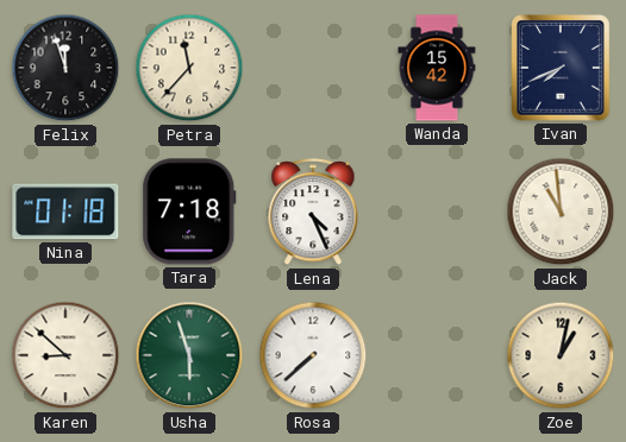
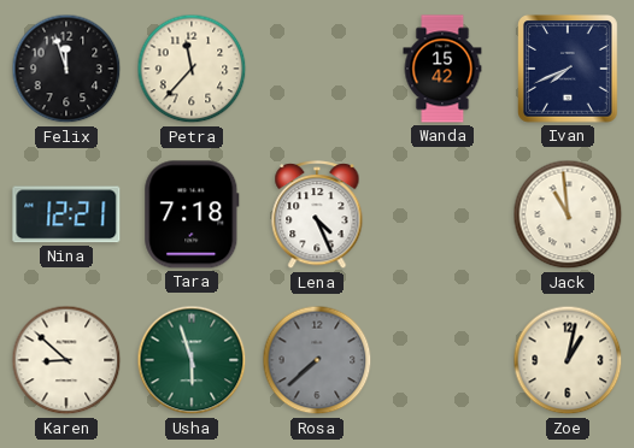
Nina: 01:18 -> 12:21 (66, 214)
Rosa dial: white -> grey (317, 360)
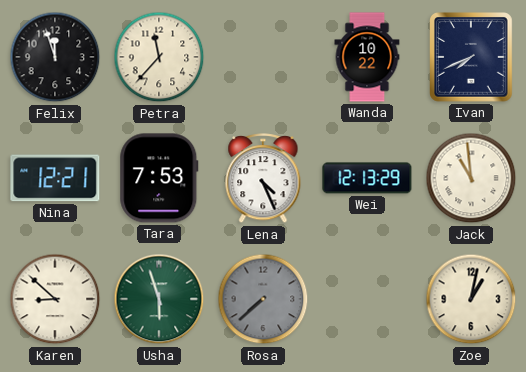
Wanda: 15:42 -> 10:22 (367, 57)
Tara: 7:18 -> 7:53 (159, 178)
Wei: none -> 12:13 (367, 178)
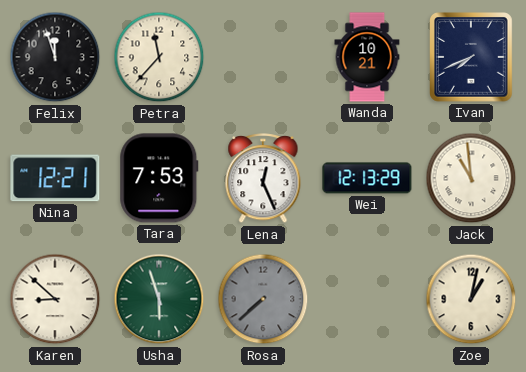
Wanda: 10:22 -> 10:21 (367, 57)
Lena: 4:26 -> 12:26 (263, 179)
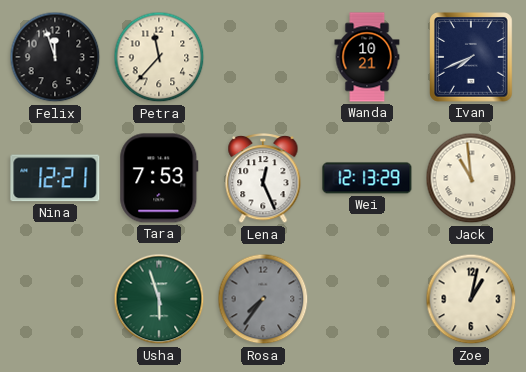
Karen: 8:52 -> none (55, 299)
Rosa: 7:38 -> 7:36 (263, 299)
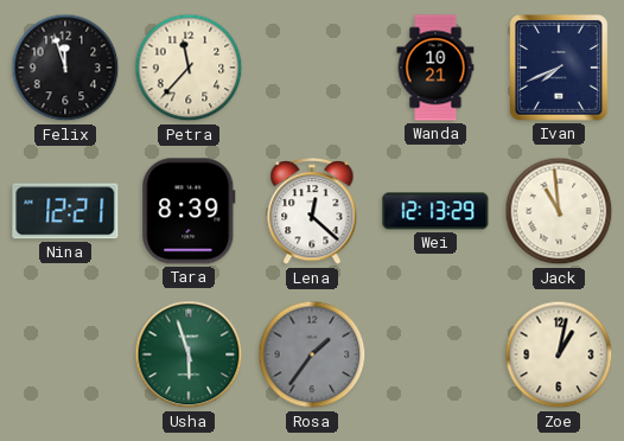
Tara: 7:53 -> 8:39 (189, 211)
Lena: 12:26 -> 12:22 (312, 212)
Rosa: 7:36 -> 1:36 (312, 354)
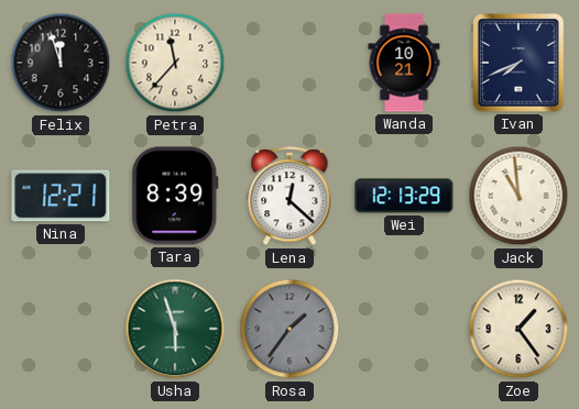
Zoe: 1:02 -> 1:24 (518, 329)
